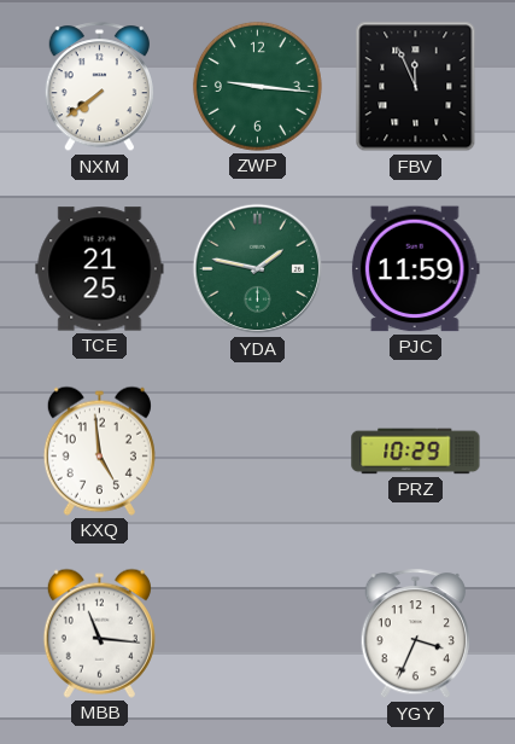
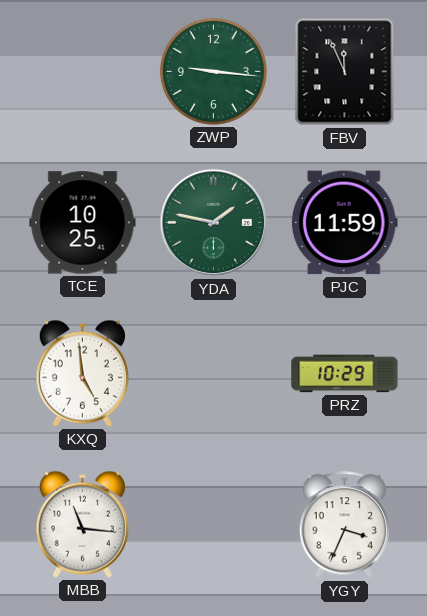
NXM: 7:39 -> none (99, 87)
TCE: 21:25 -> 10:25 (83, 223)
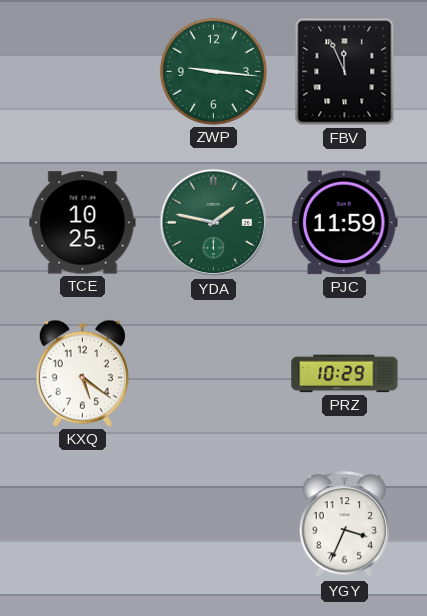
KXQ: 4:59 -> 5:21 (82, 373)
MBB: 11:16 -> none (82, 524)
